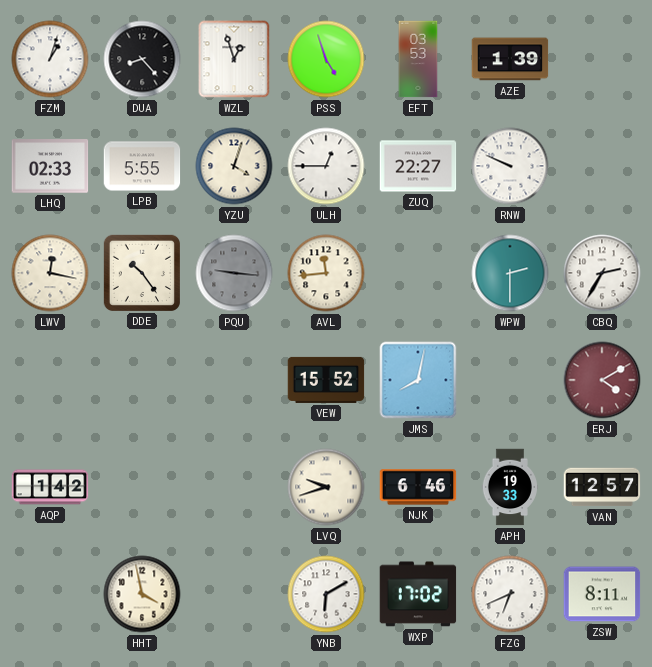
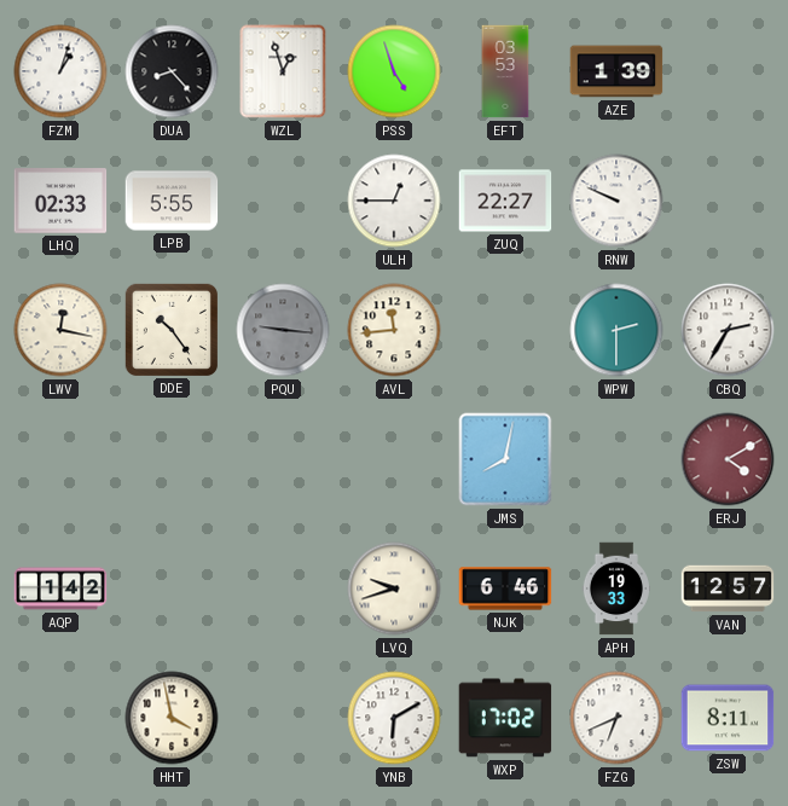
YZU: 4:03 -> none (234, 166)
VEW: 15:52 -> none (326, 380)
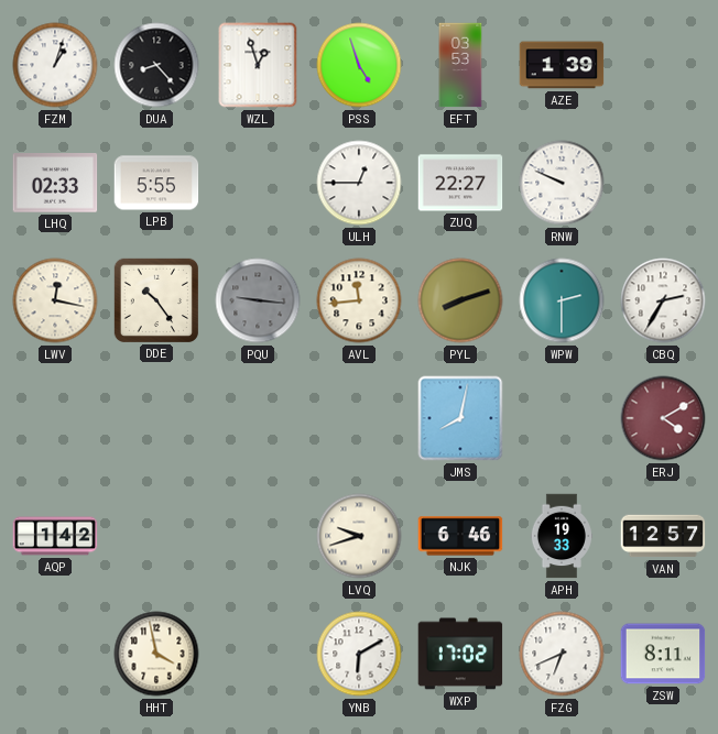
PYL: none -> 8:12 (460, 300)
